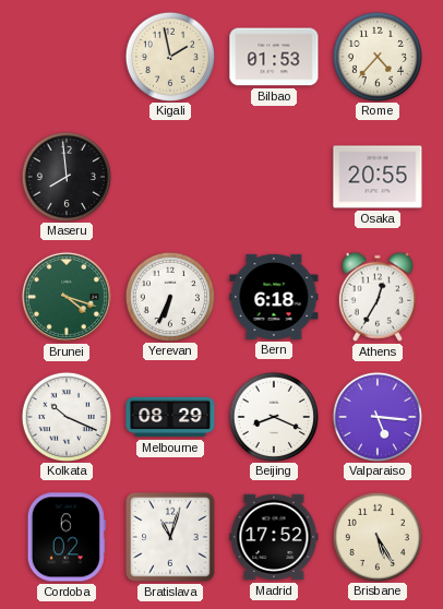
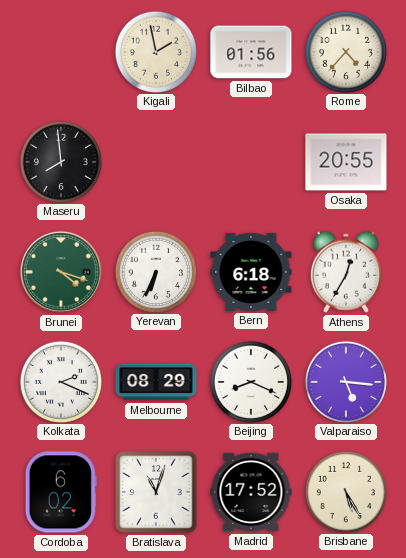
Bilbao: 01:53 -> 01:56 (251, 52)
Kolkata: 10:19 -> 2:19 (60, 381)
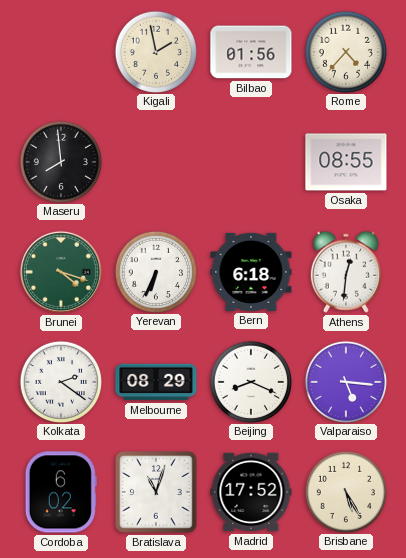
Osaka: 20:55 -> 08:55 (346, 162)
Athens: 12:35 -> 12:31 (346, 272)
Kolkata: 2:19 -> 2:21 (60, 381)
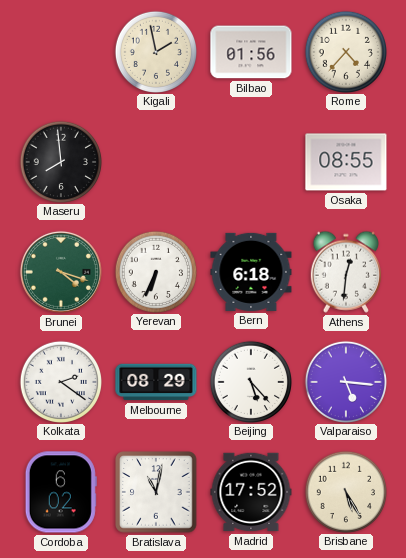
Beijing: 8:19 -> 5:23 (250, 381)
Bratislava: 11:03 -> 11:02 (156, 492)
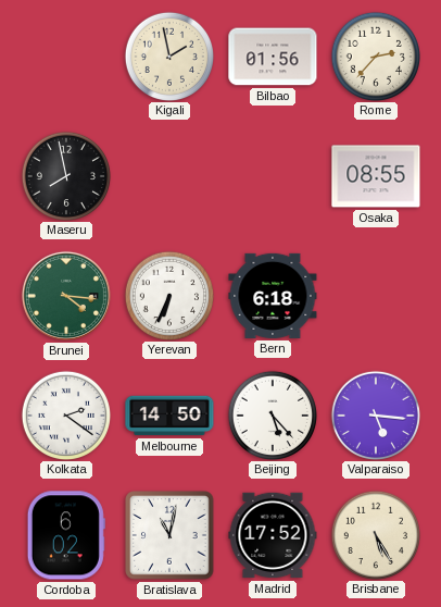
Rome: 4:37 -> 2:37 (375, 55)
Maseru: 7:59 -> 7:58 (65, 175)
Brunei: 4:18 -> 4:16 (66, 296)
Athens: 12:31 -> none (346, 272)
Melbourne: 08:29 -> 14:50 (169, 416)
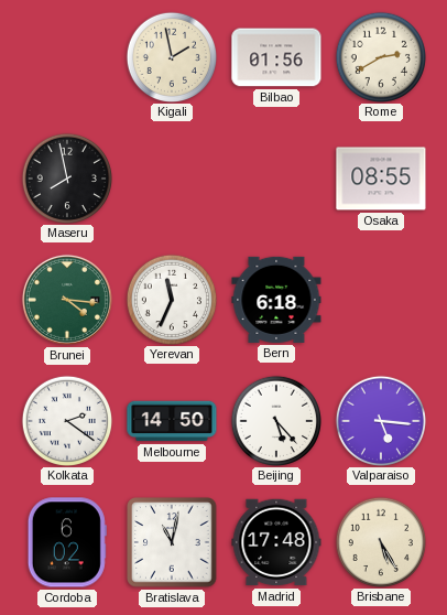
Rome: 2:37 -> 2:40 (380, 56)
Yerevan: 6:34 -> 11:34 (171, 299)
Madrid: 17:52 -> 17:48 (276, 542)
